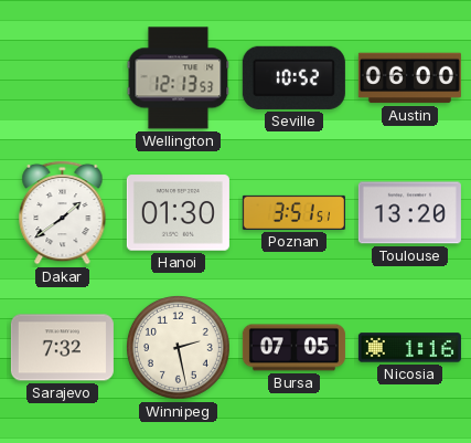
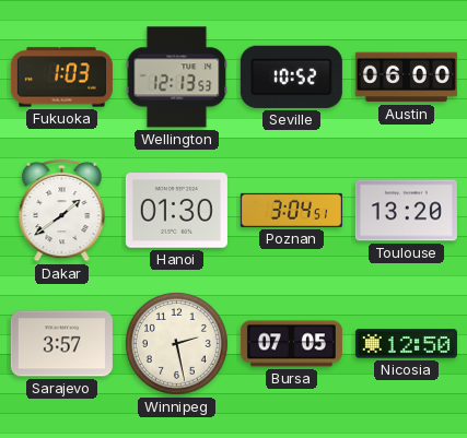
Fukuoka: none -> 1:03 (61, 78)
Poznan: 3:51 -> 3:04 (291, 210)
Sarajevo: 7:32 -> 3:57 (61, 344)
Nicosia: 1:16 -> 12:50 (406, 344)
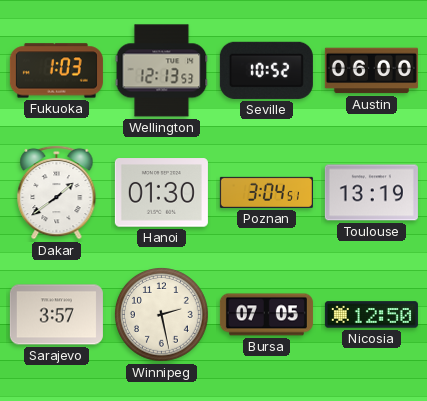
Toulouse: 13:20 -> 13:19 (371, 193)
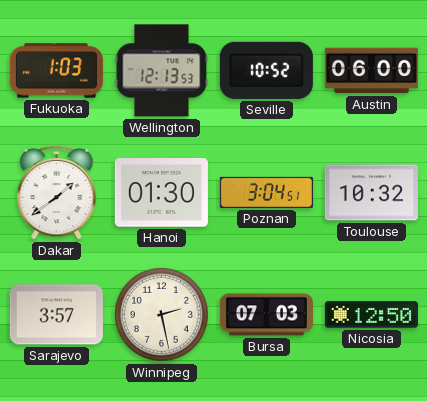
Toulouse: 13:19 -> 10:32 (371, 193)
Bursa: 07:05 -> 07:03 (266, 315)
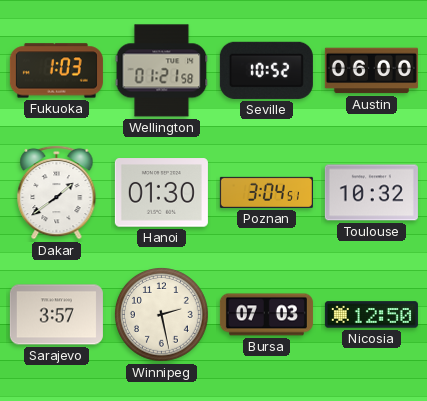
Wellington: 12:13 -> 01:21 (162, 71)
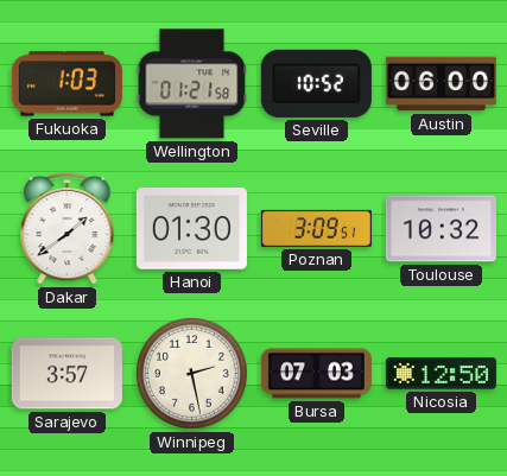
Poznan: 3:04 -> 3:09 (316, 228)
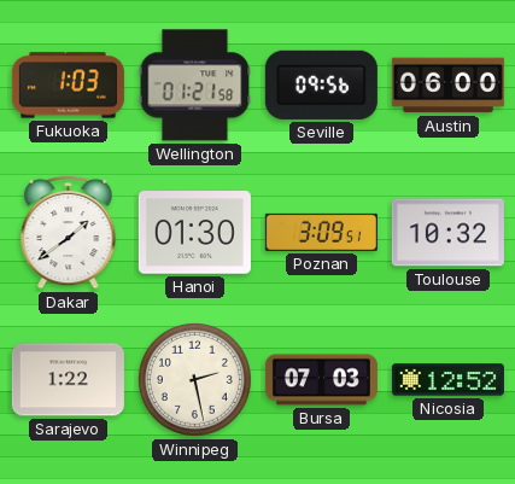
Seville: 10:52 -> 09:56 (321, 84)
Sarajevo: 3:57 -> 1:22 (68, 380)
Nicosia: 12:50 -> 12:52 (447, 380)
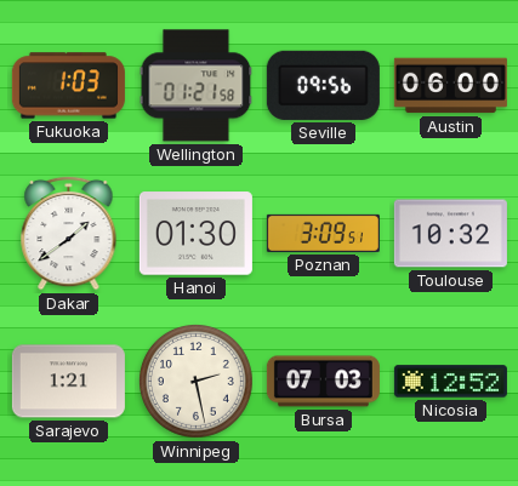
Sarajevo: 1:22 -> 1:21 (68, 382)
